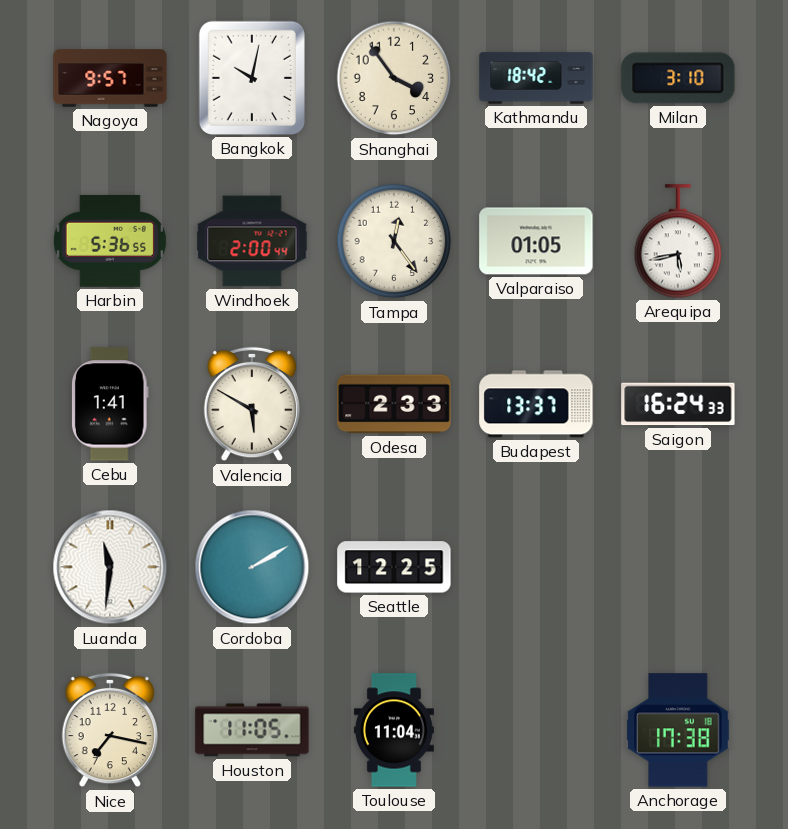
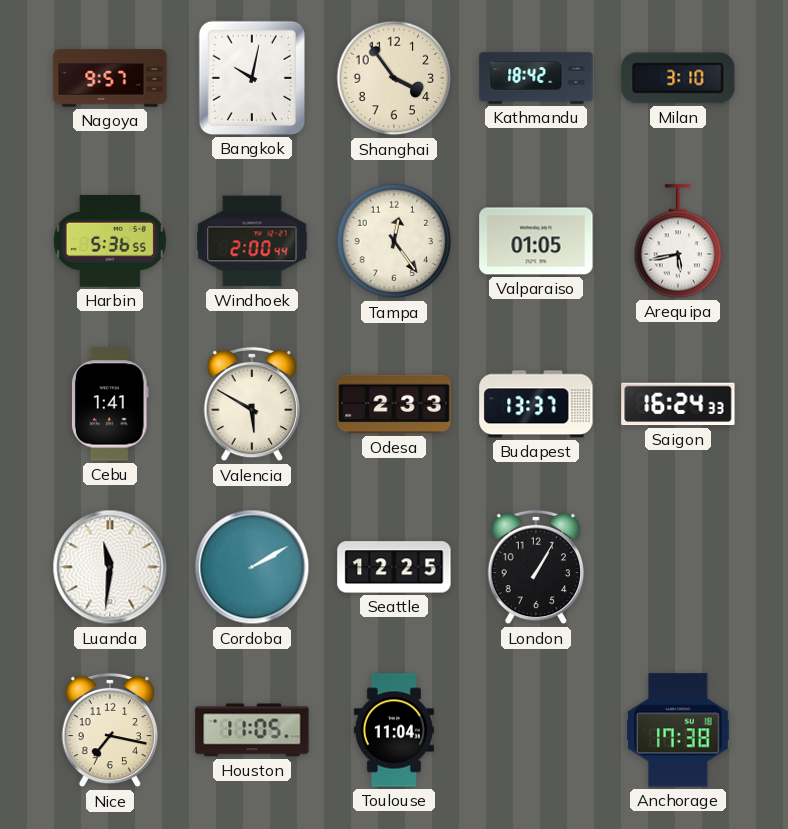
London: none -> 1:05 (535, 567)
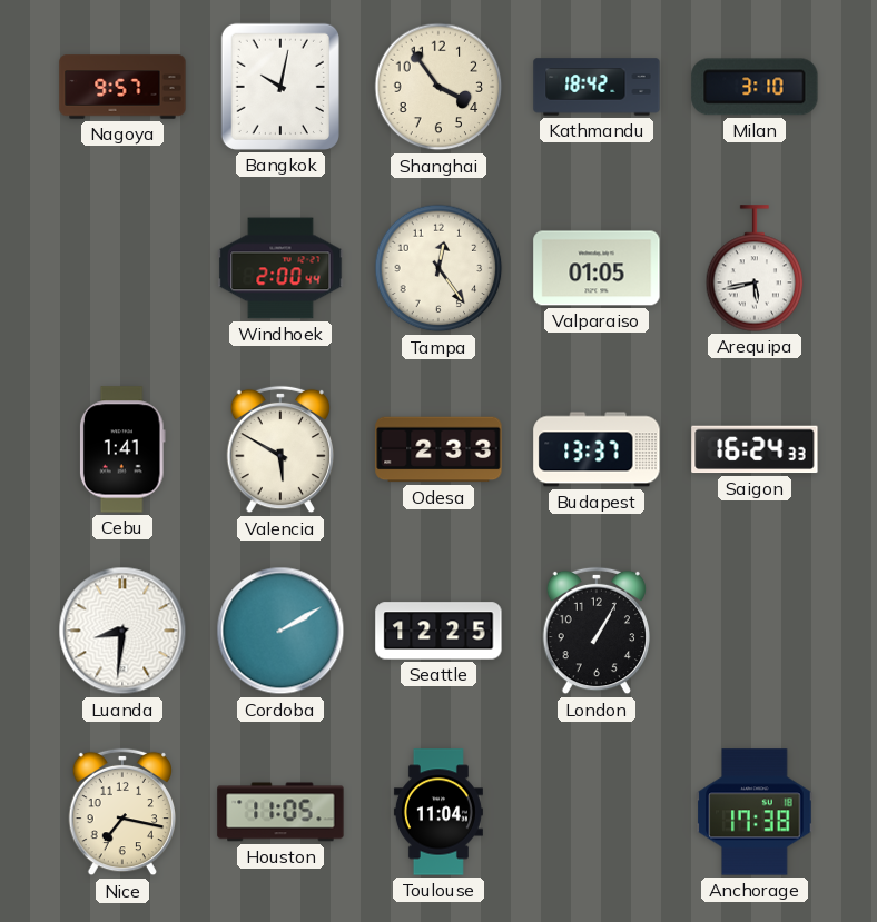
Harbin: 5:36 -> none (110, 241)
Luanda: 11:31 -> 8:31 (122, 631)
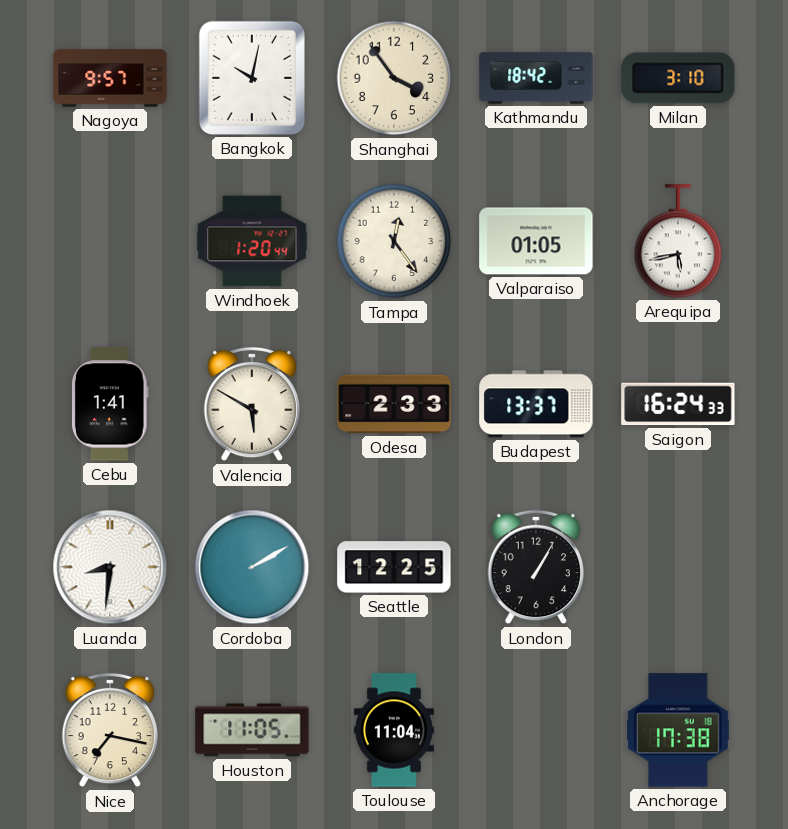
Windhoek: 2:00 -> 1:20 (252, 241)
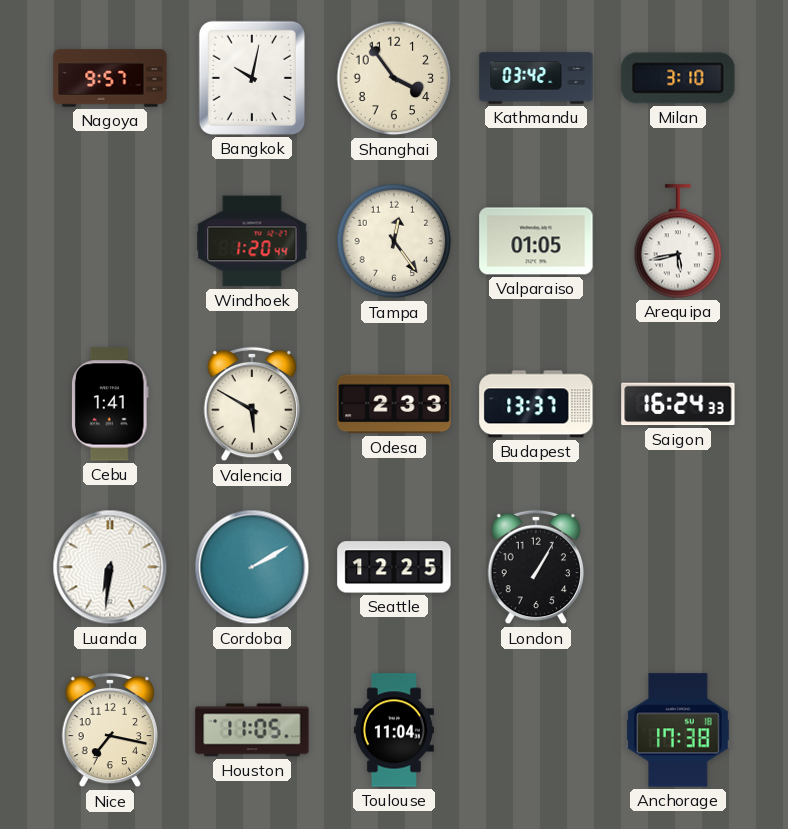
Kathmandu: 18:42 -> 03:42 (536, 78)
Luanda: 8:31 -> 6:31 (110, 567)
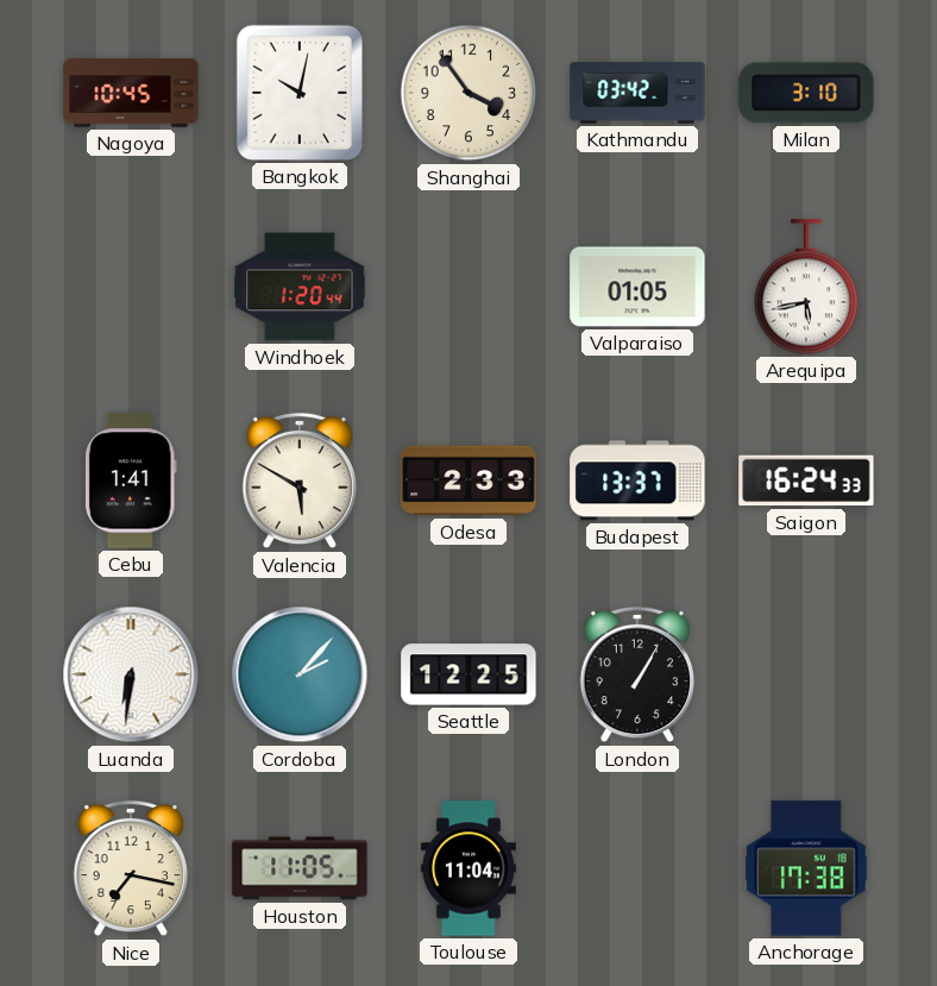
Nagoya: 9:57 -> 10:45 (131, 93)
Tampa: 12:24 -> none (394, 241)
Cordoba: 2:10 -> 2:07 (300, 674)
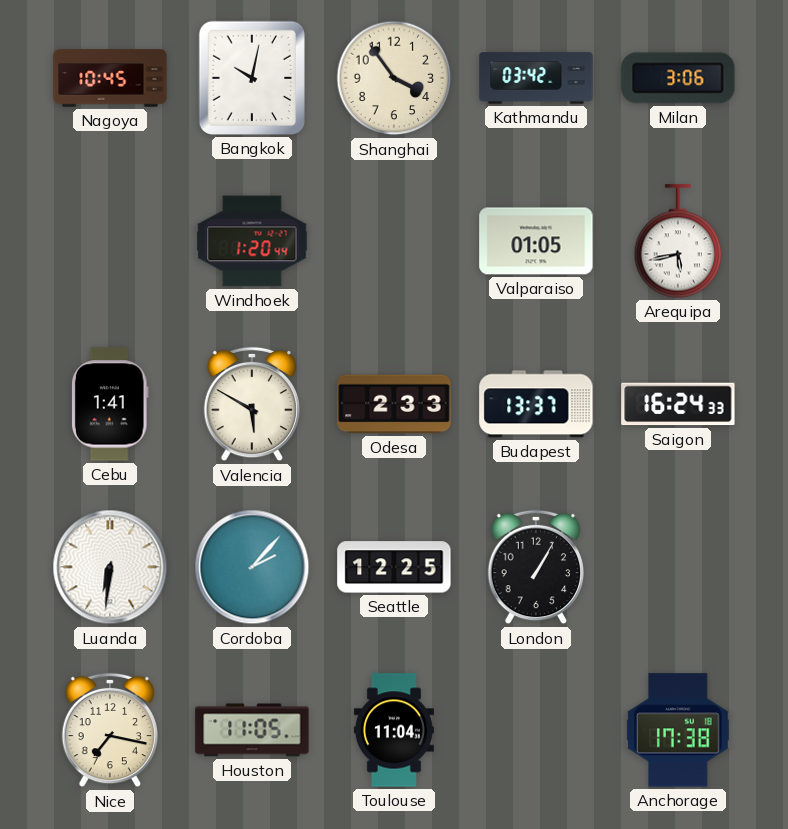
Milan: 3:10 -> 3:06 (678, 78)
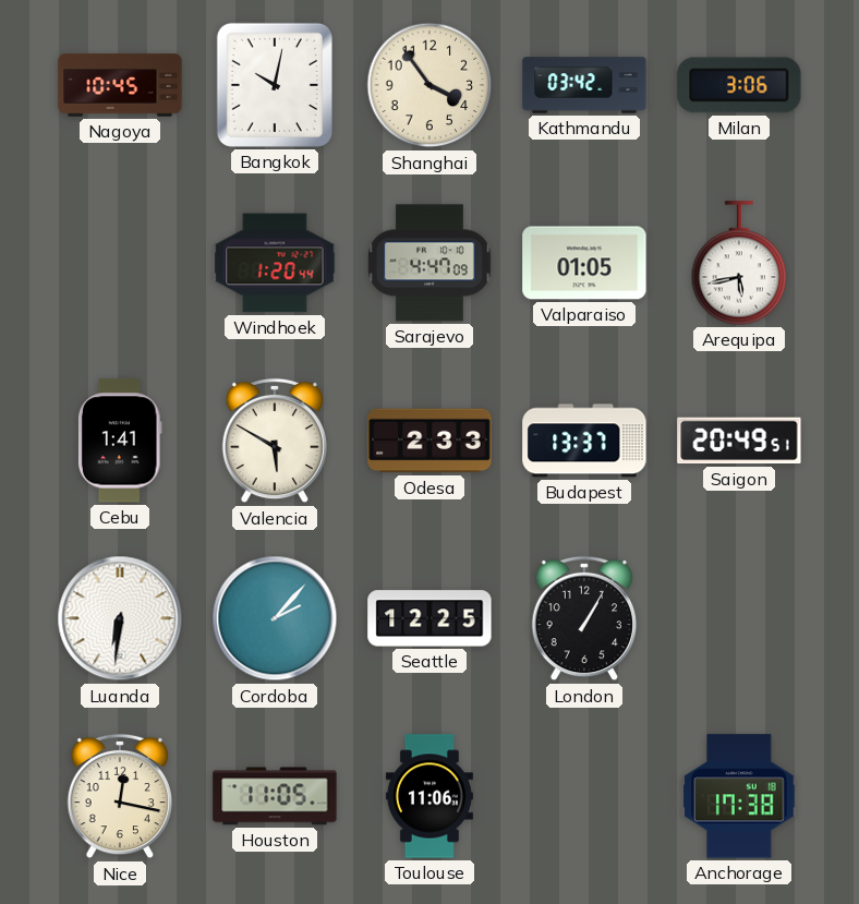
Sarajevo: none -> 4:47 (429, 263)
Saigon: 16:24 -> 20:49 (739, 441)
Nice: 7:17 -> 12:17 (119, 796)
Toulouse: 11:04 -> 11:06 (429, 796)
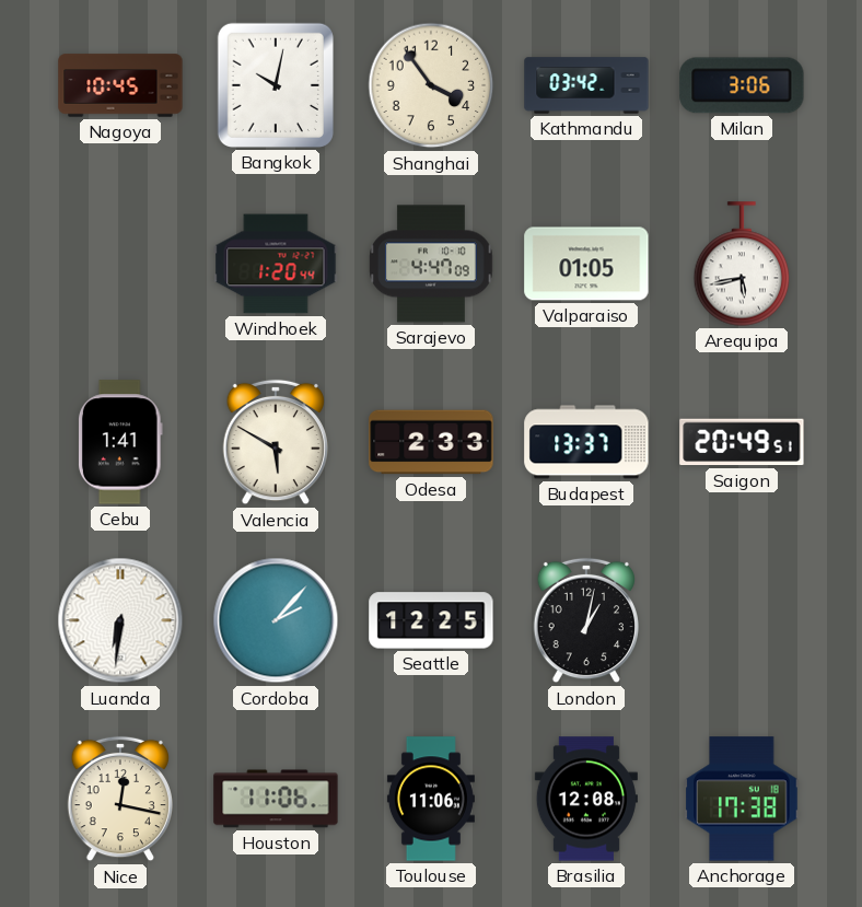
London: 1:05 -> 1:02 (585, 620)
Houston: 11:05 -> 11:06 (276, 799)
Brasilia: none -> 12:08 (586, 799)
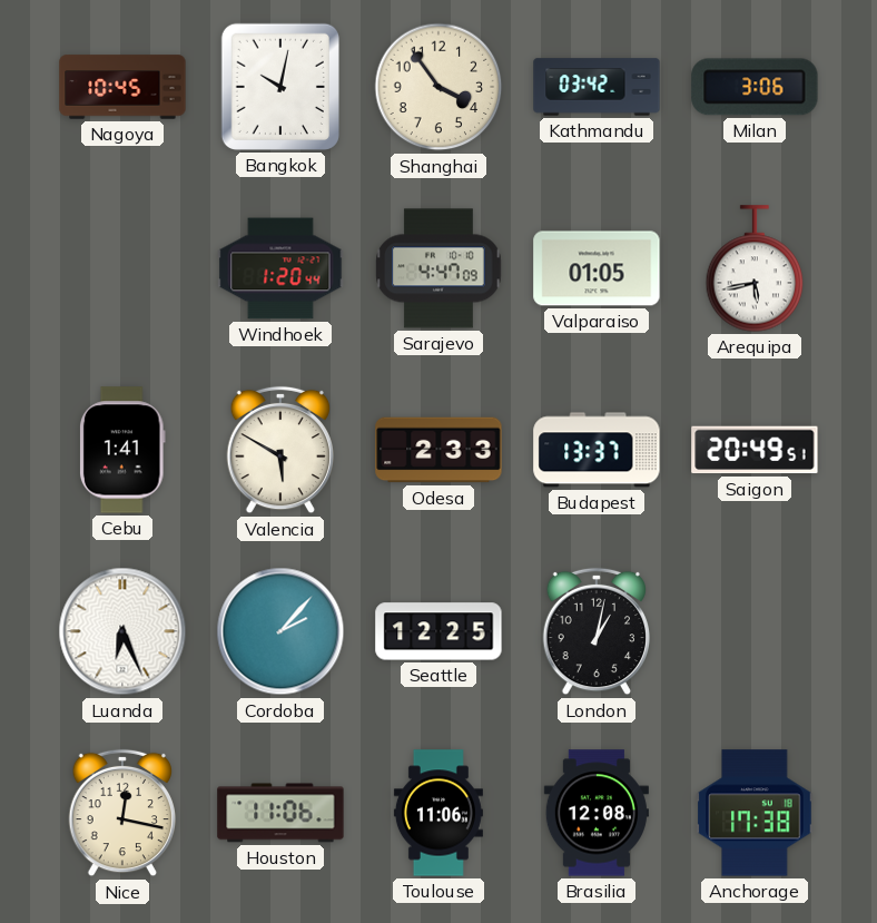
Luanda: 6:31 -> 6:26 (122, 631)
